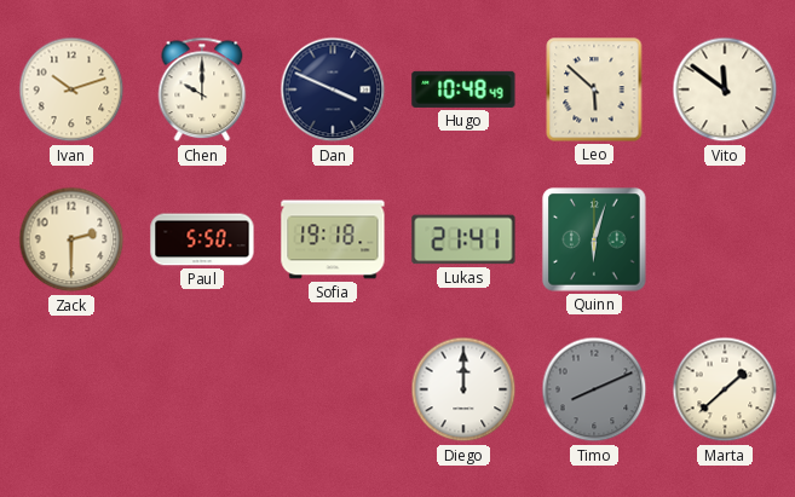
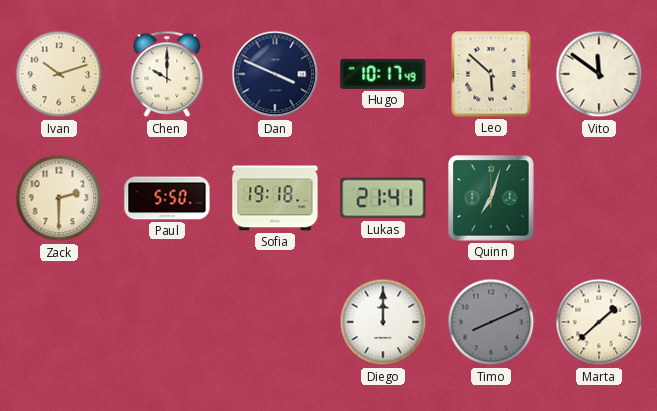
Hugo: 10:48 -> 10:17 (383, 74)
Quinn: 6:03 -> 7:03 (491, 198)
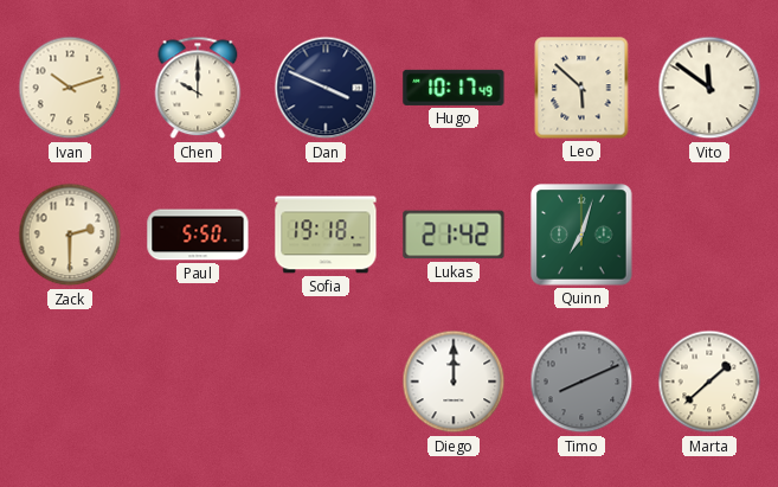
Lukas: 21:41 -> 21:42 (454, 235)
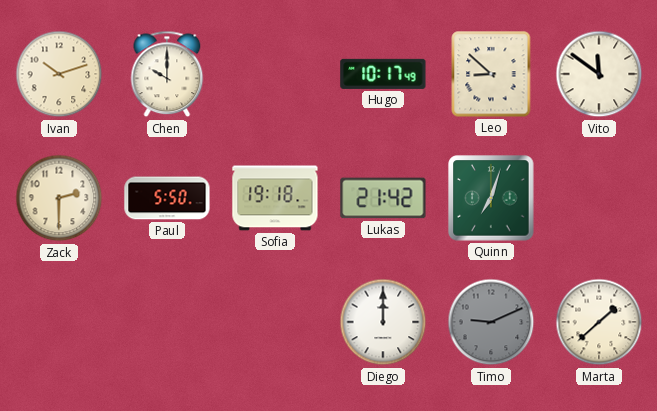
Dan: 3:49 -> none (326, 88)
Leo: 5:52 -> 8:52 (491, 74)
Timo: 8:11 -> 9:11 (491, 322)
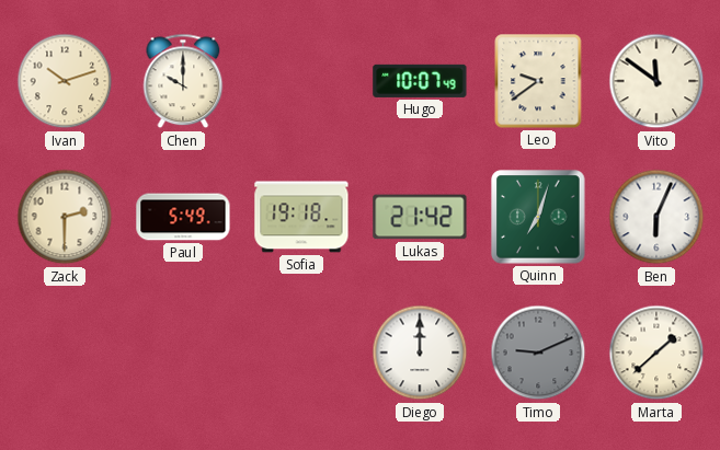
Hugo: 10:17 -> 10:07 (420, 81)
Leo: 8:52 -> 9:39 (538, 81)
Paul: 5:50 -> 5:49 (183, 217)
Ben: none -> 6:04 (656, 217)
